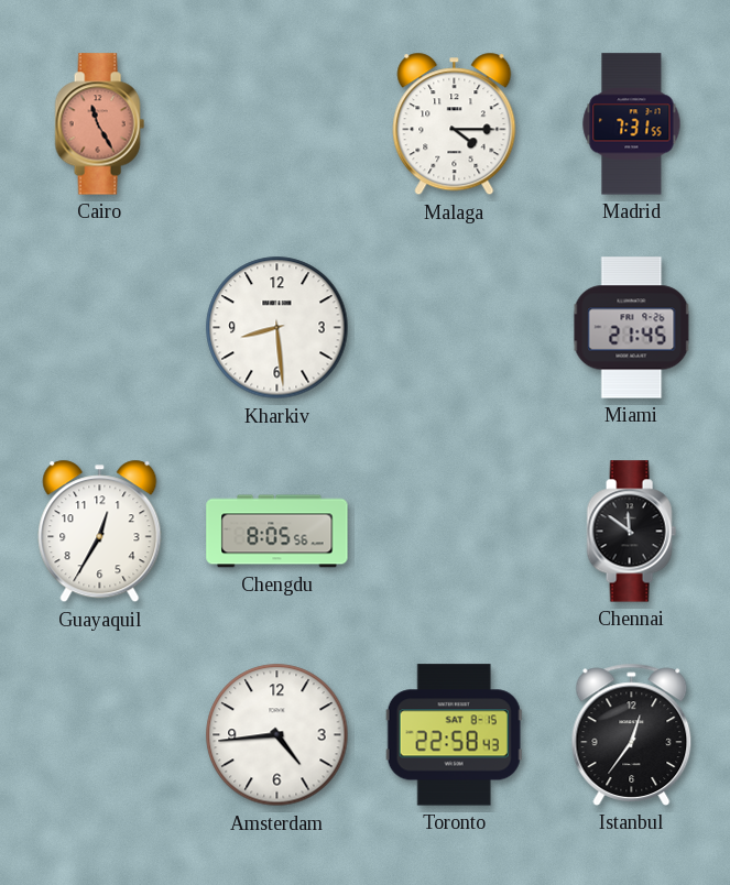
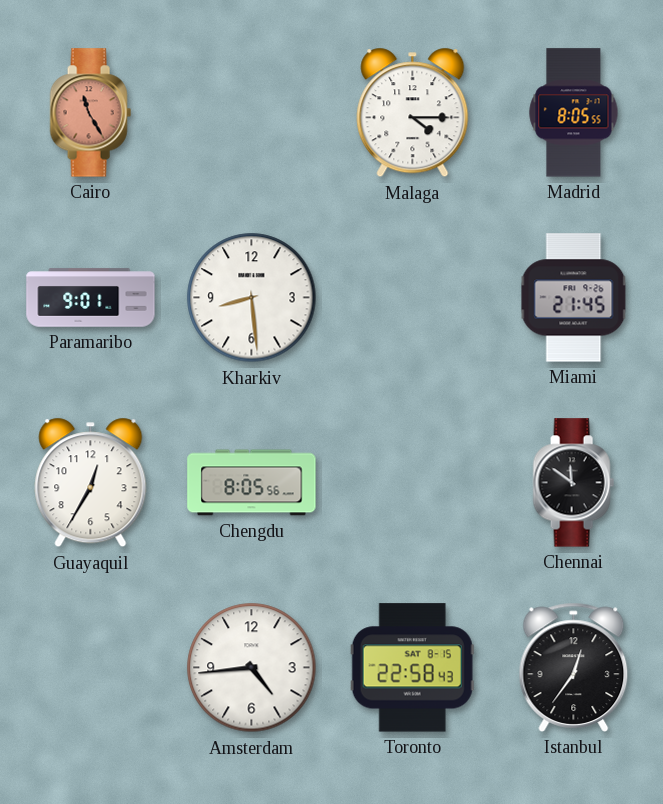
Madrid: 7:31 -> 8:05 (574, 113)
Paramaribo: none -> 9:01 (91, 298)
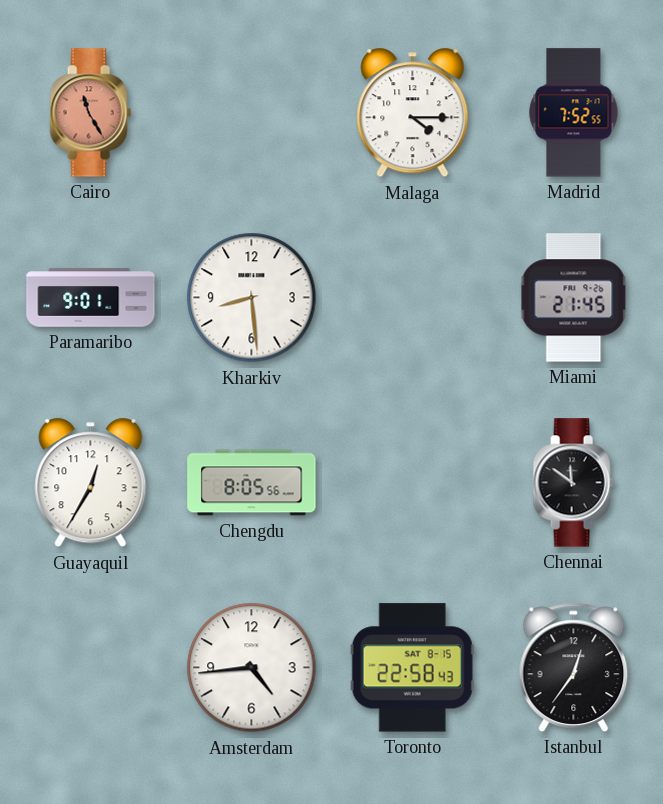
Madrid: 8:05 -> 7:52 (574, 113)
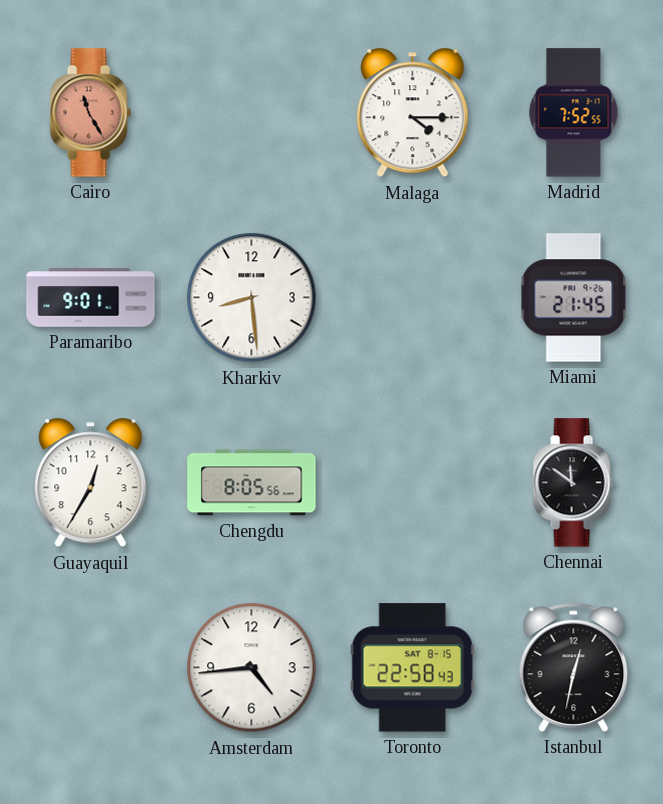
Istanbul: 12:36 -> 12:32 (574, 667)
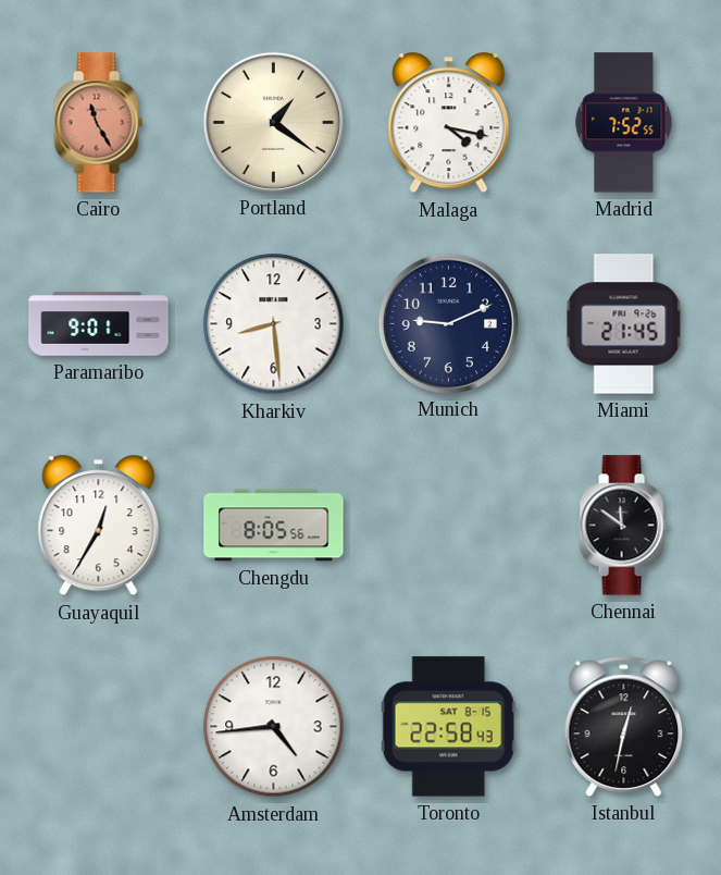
Portland: none -> 1:21 (273, 122)
Malaga: 4:15 -> 4:17 (449, 123)
Munich: none -> 9:11 (448, 323)
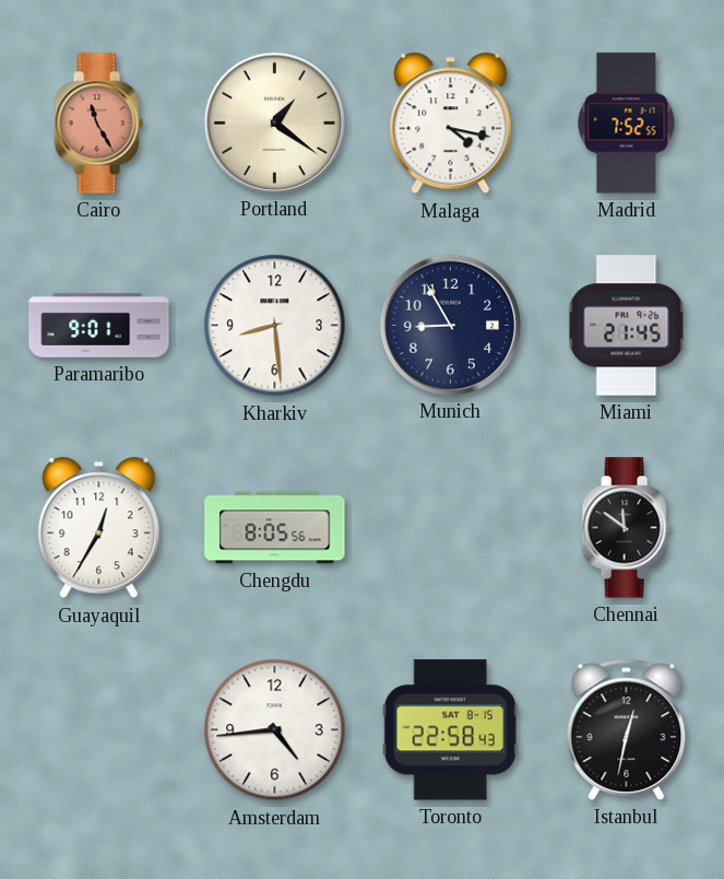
Munich: 9:11 -> 8:55 (450, 325)
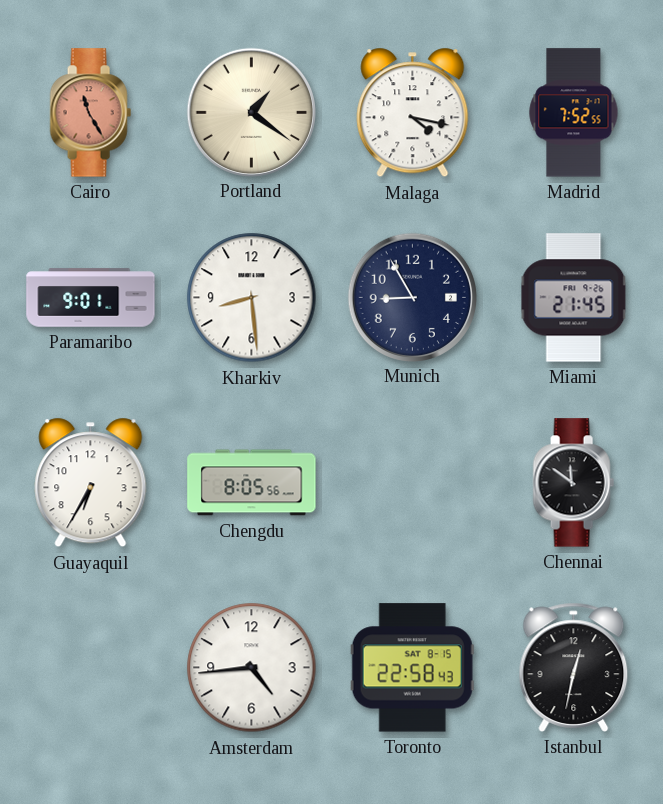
Guayaquil: 12:35 -> 6:35 (91, 483)
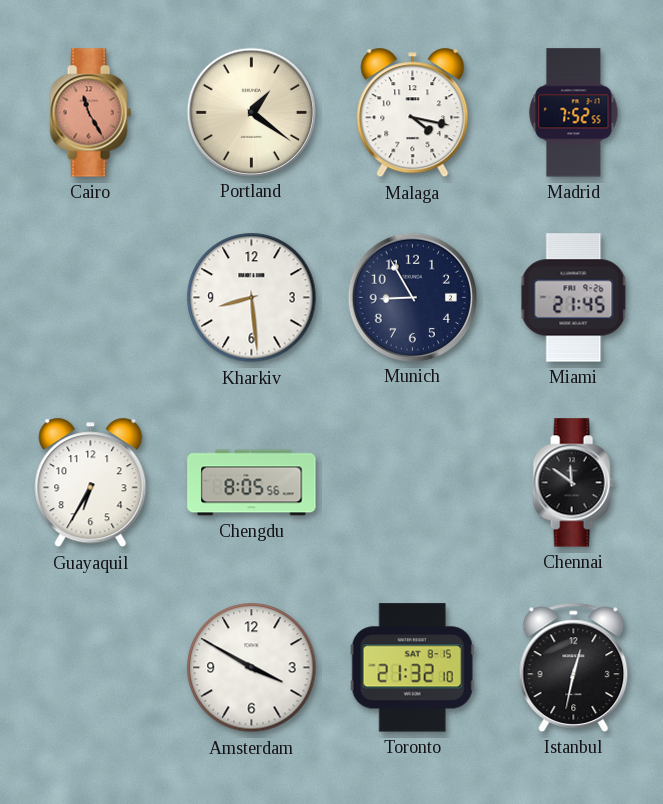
Paramaribo: 9:01 -> none (91, 298)
Amsterdam: 4:44 -> 3:50 (252, 668)
Toronto: 22:58 -> 21:32 (412, 668)
